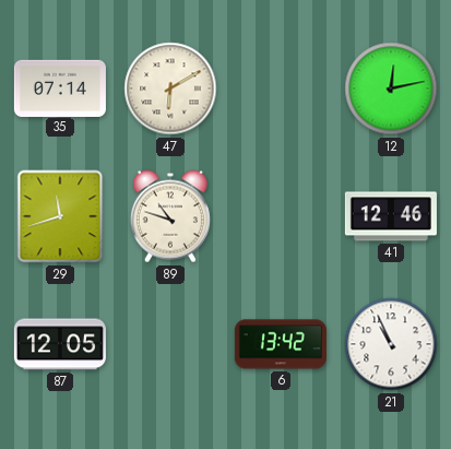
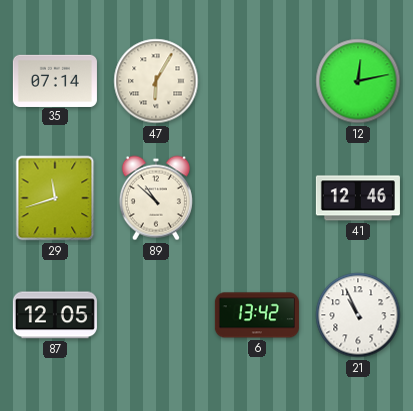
47: 6:10 -> 6:05 (156, 81)
89: 10:48 -> 10:52 (156, 198)
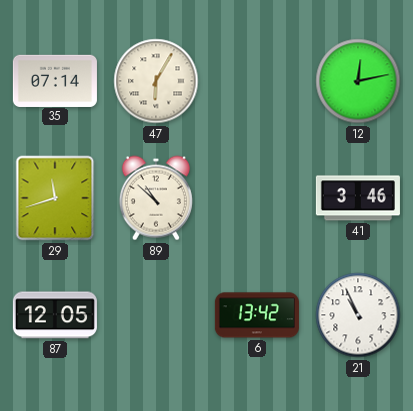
41: 12:46 -> 3:46 (358, 198)
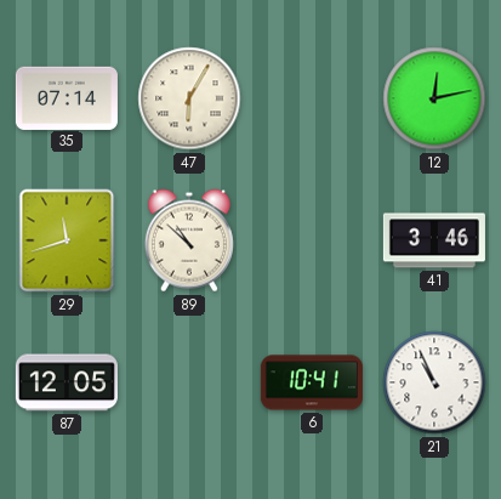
6: 13:42 -> 10:41 (312, 382)
